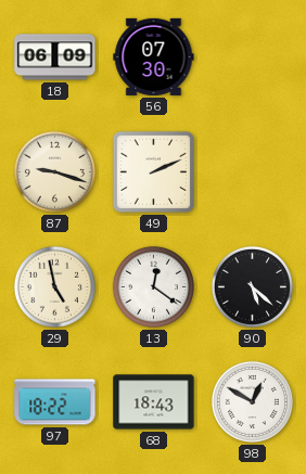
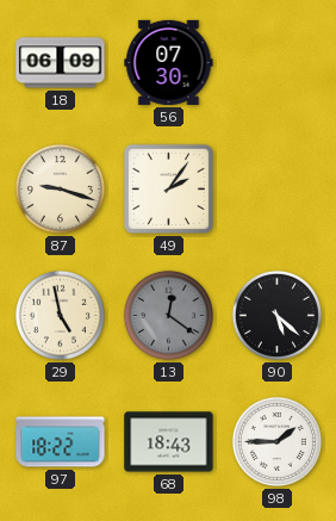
49: 2:11 -> 2:06 (168, 188)
13 dial: white -> grey (168, 315)
98: 12:50 -> 1:45 (276, 441)
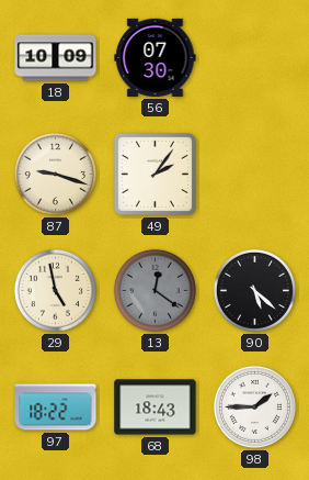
18: 06:09 -> 10:09 (56, 58)
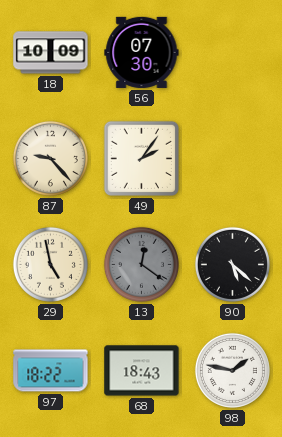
87: 9:18 -> 9:23 (50, 158)
98: 1:45 -> 1:47 (232, 370)
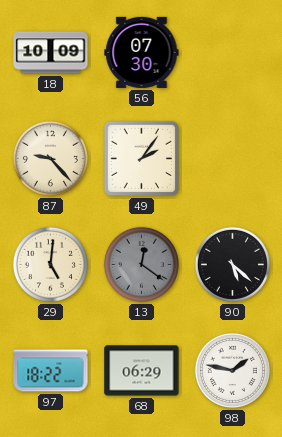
29: 4:58 -> 5:01 (50, 264)
68: 18:43 -> 06:29 (142, 371)
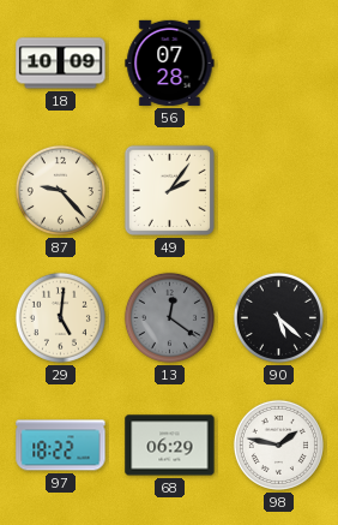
56: 07:30 -> 07:28 (170, 62)
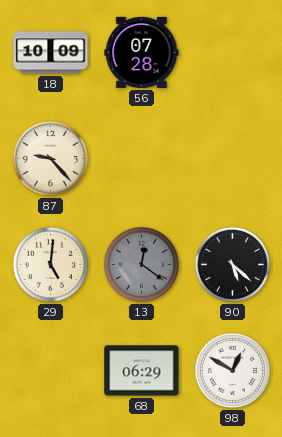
49: 2:06 -> none (169, 190)
97: 18:22 -> none (61, 446)
98: 1:47 -> 12:50 (232, 370)
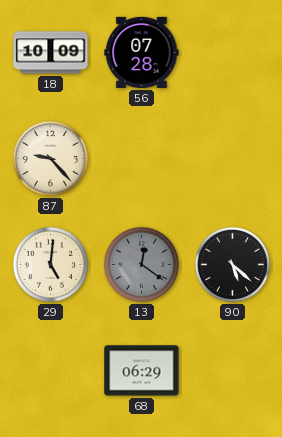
98: 12:50 -> none (232, 370)
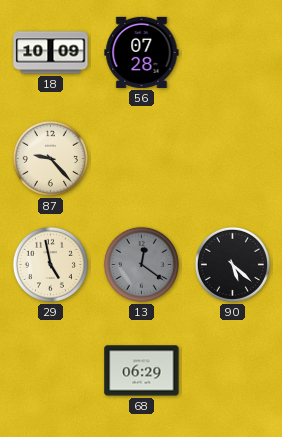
29: 5:01 -> 4:58 (50, 264)
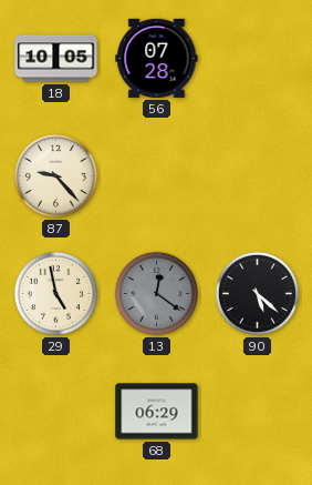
18: 10:09 -> 10:05 (56, 59)
